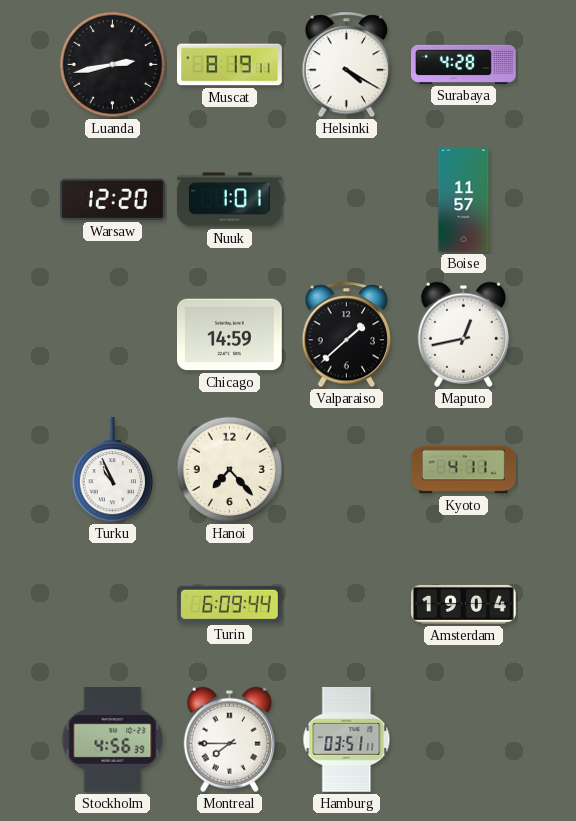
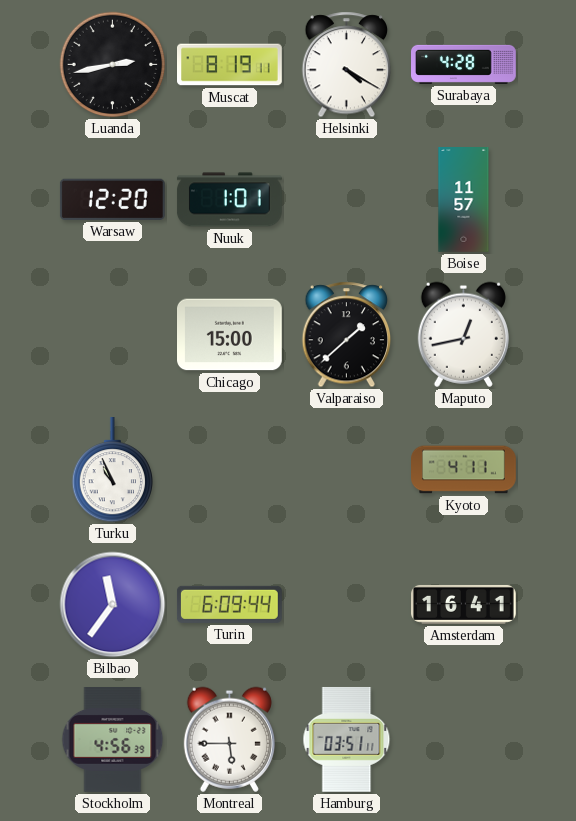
Chicago: 14:59 -> 15:00 (230, 335)
Hanoi: 7:23 -> none (230, 470)
Bilbao: none -> 11:36 (113, 605)
Amsterdam: 19:04 -> 16:41 (464, 604)
Montreal: 7:45 -> 5:45 (229, 739)
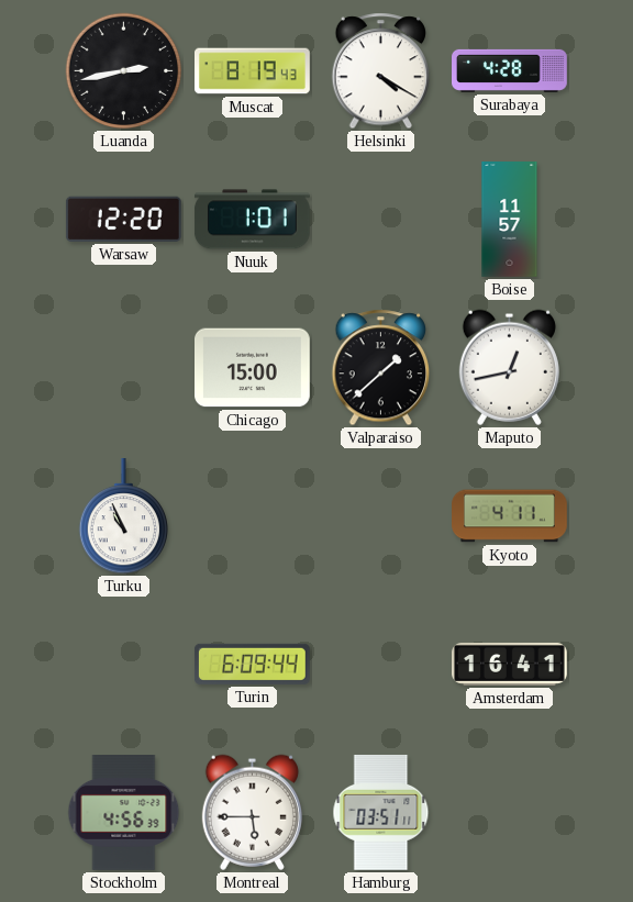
Muscat: 8:19:11 -> 8:19:43 (253, 71)
Bilbao: 11:36 -> none (113, 605)
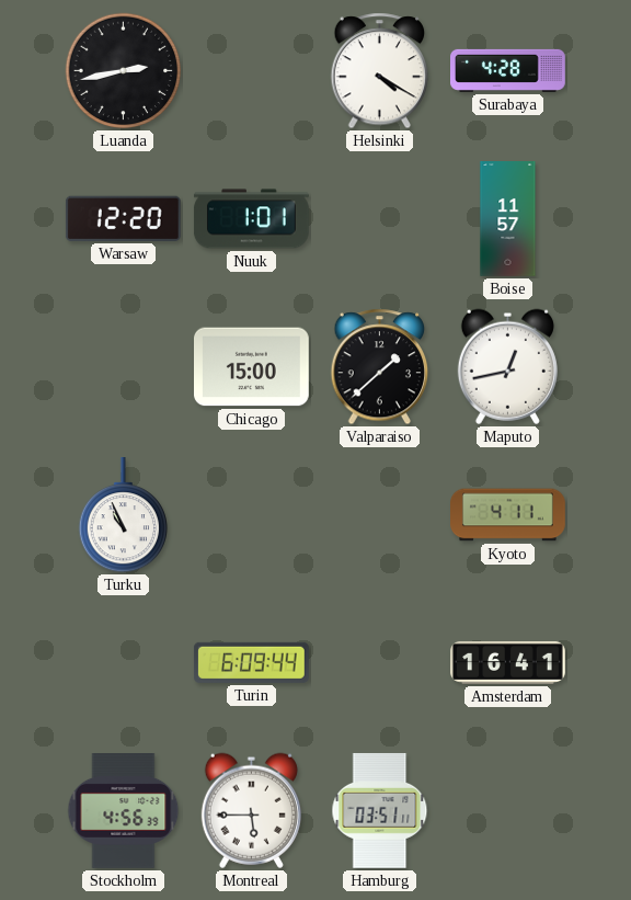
Muscat: 8:19 -> none (253, 71)
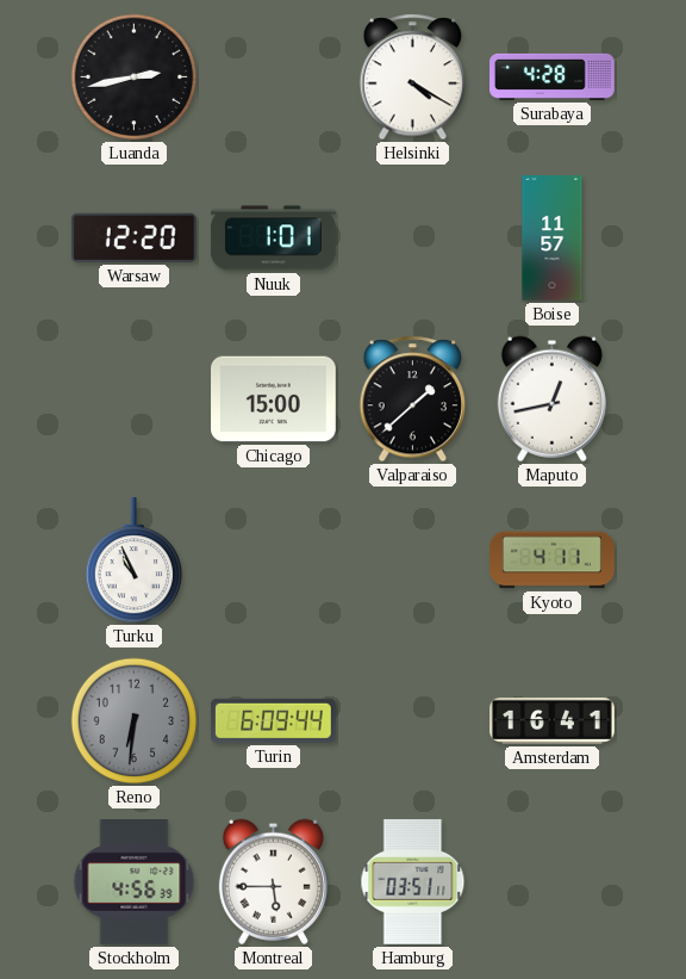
Reno: none -> 6:31 (135, 721)
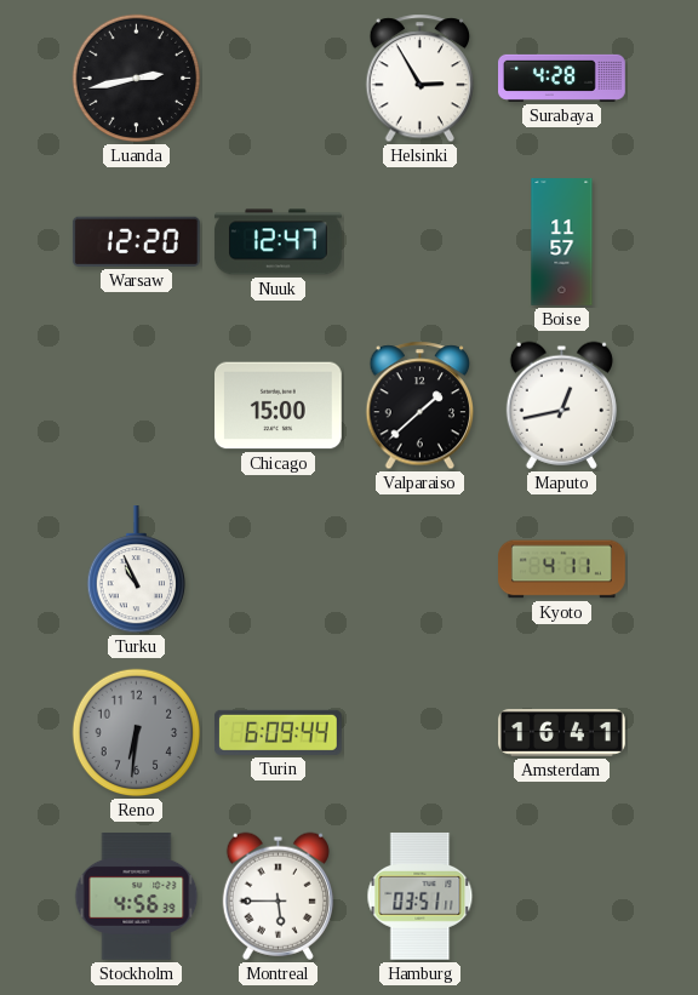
Helsinki: 4:20 -> 2:55 (420, 79)
Nuuk: 1:01 -> 12:47 (278, 242)
